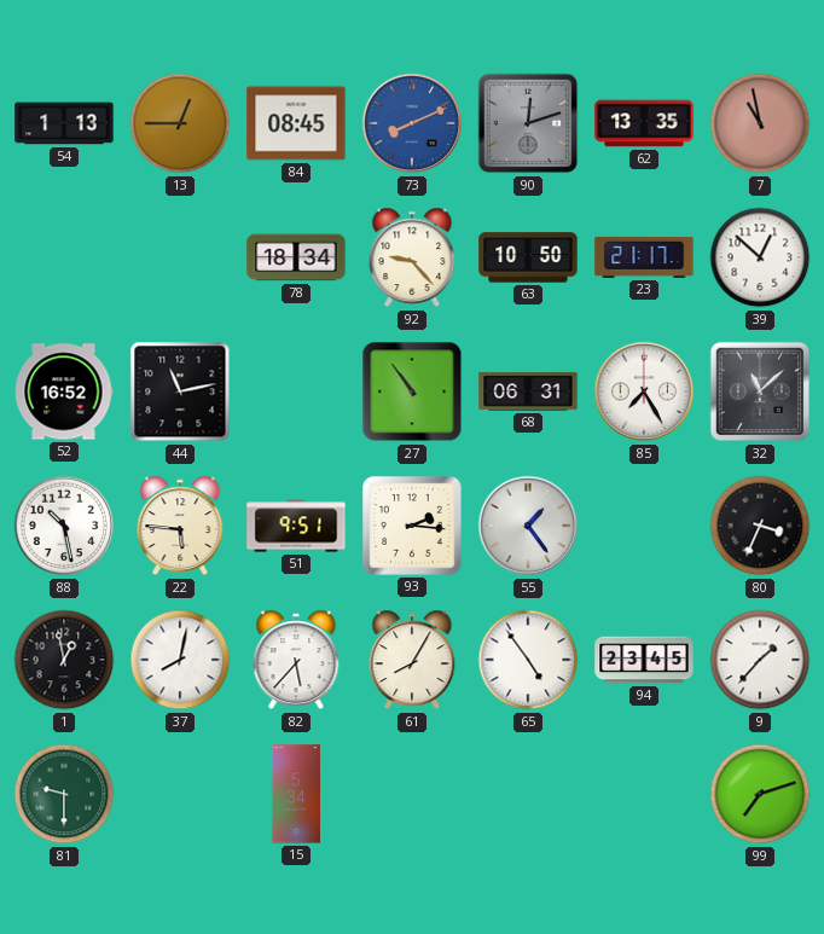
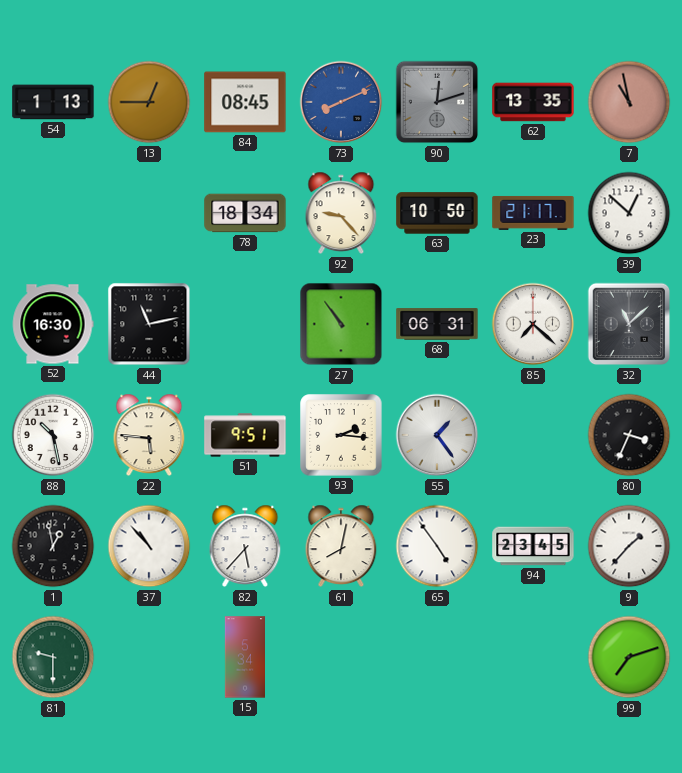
52: 16:52 -> 16:30 (53, 324)
85: 7:25 -> 7:22 (533, 324)
37: 8:02 -> 10:53 (149, 546)
61: 8:05 -> 8:02 (341, 546)
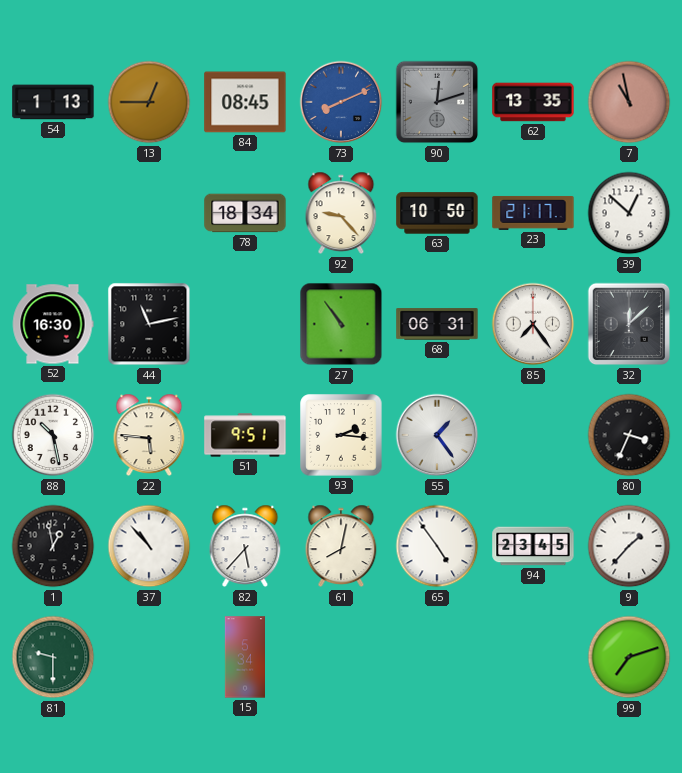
85: 7:22 -> 7:24 (533, 324)
32: 11:08 -> 12:08 (629, 324)
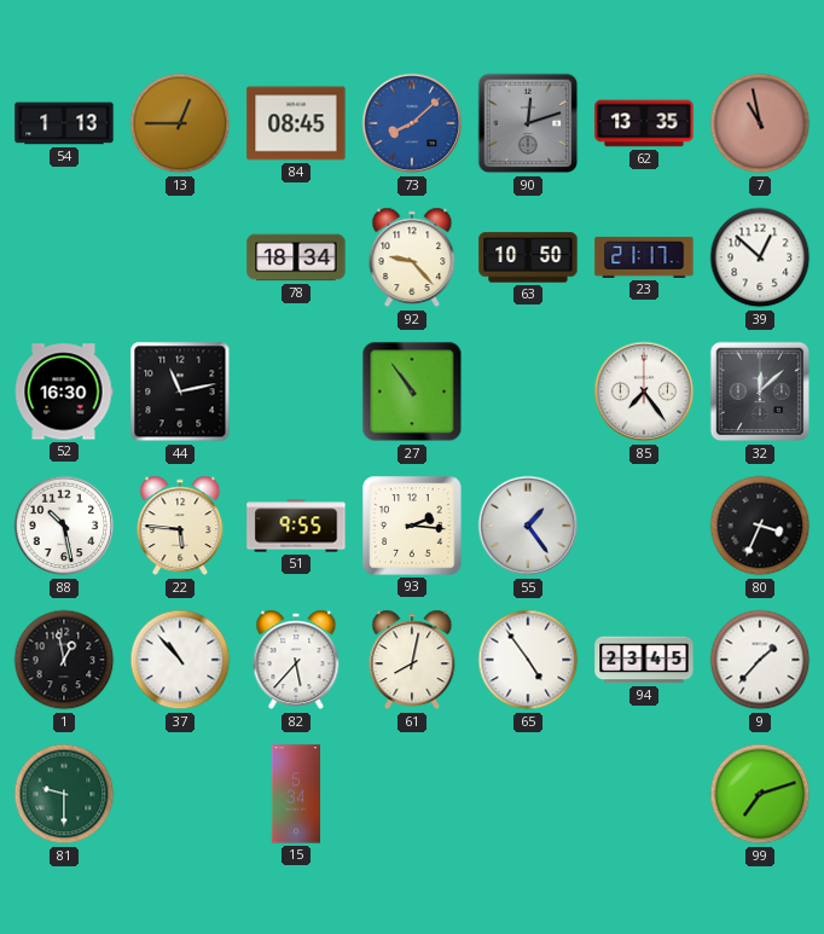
73: 8:11 -> 8:08 (412, 123)
68: 06:31 -> none (437, 324)
51: 9:51 -> 9:55 (296, 526)
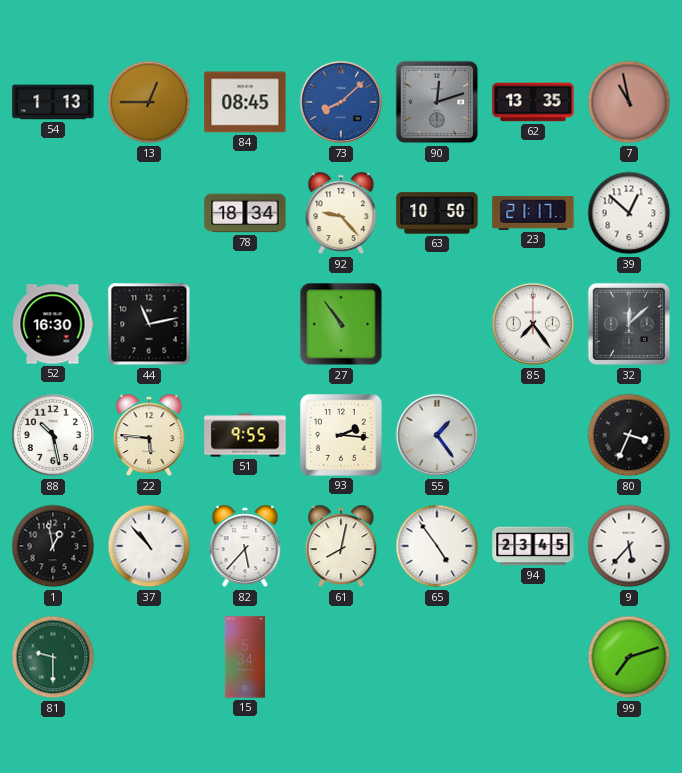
9: 1:37 -> 5:37 (629, 546)
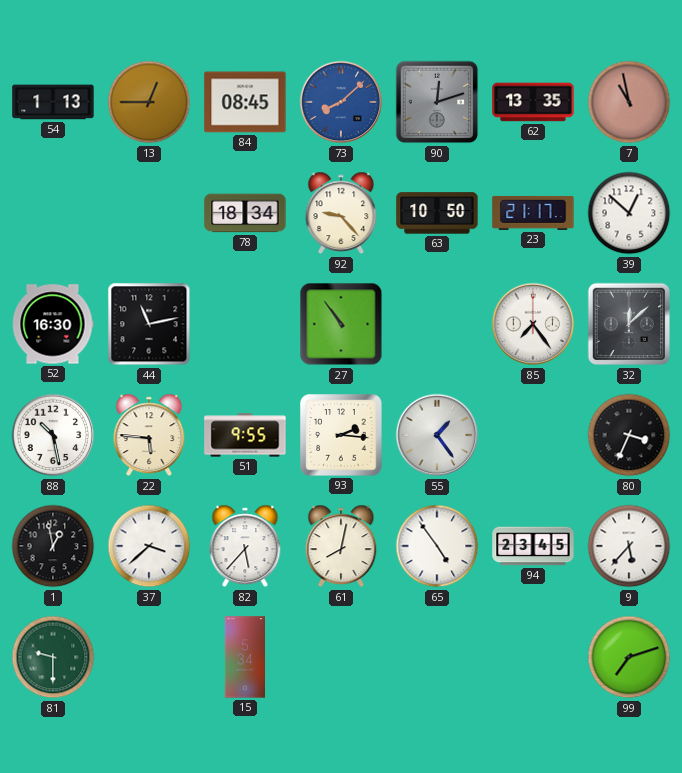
37: 10:53 -> 3:38 (149, 546)
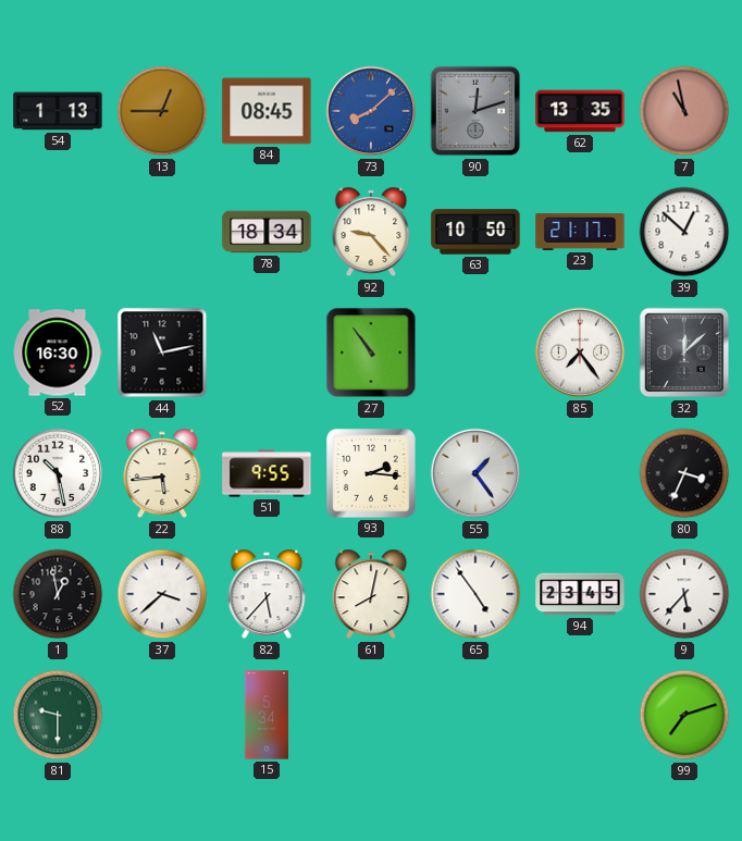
22: 5:46 -> 5:44 (162, 473)
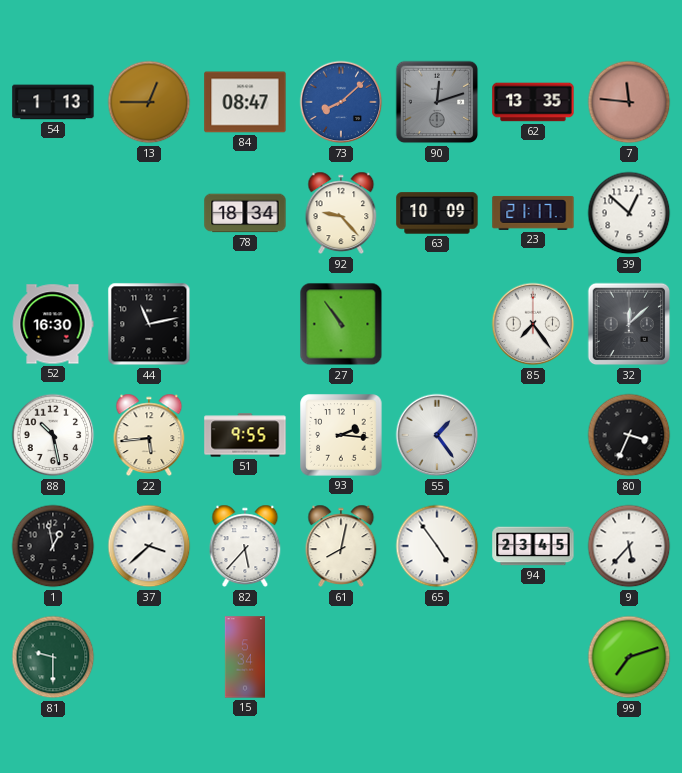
84: 08:45 -> 08:47 (245, 102)
7: 10:58 -> 11:46 (629, 102)
63: 10:50 -> 10:09 (437, 213)
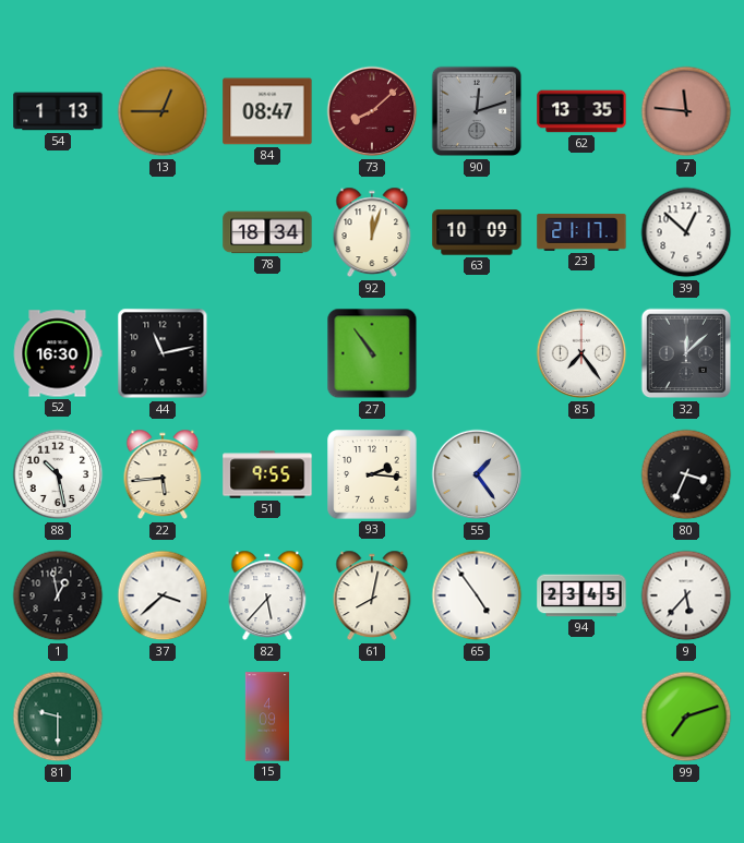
73 dial: blue -> burgundy (372, 111)
92: 9:23 -> 12:03 (372, 232)
15: 5:34 -> 4:09 (266, 716)
